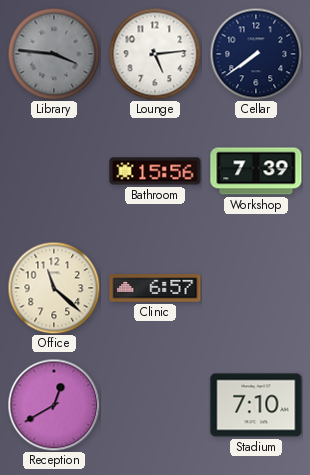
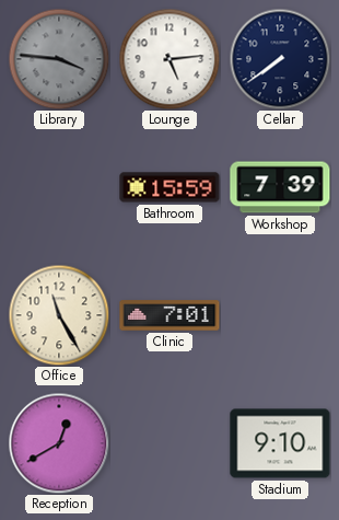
Bathroom: 15:56 -> 15:59 (169, 187)
Office: 11:22 -> 11:25 (59, 315)
Clinic: 6:57 -> 7:01 (169, 315)
Stadium: 7:10 -> 9:10 (280, 443)
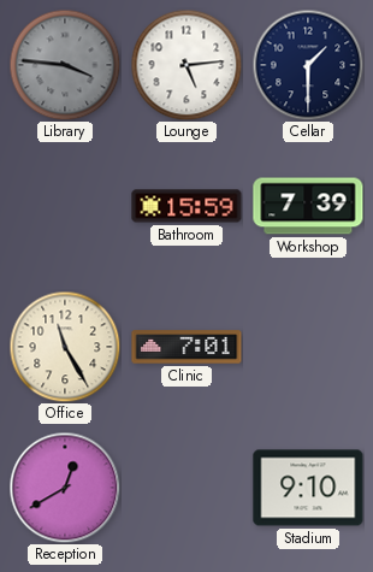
Cellar: 7:39 -> 1:30 (308, 65)
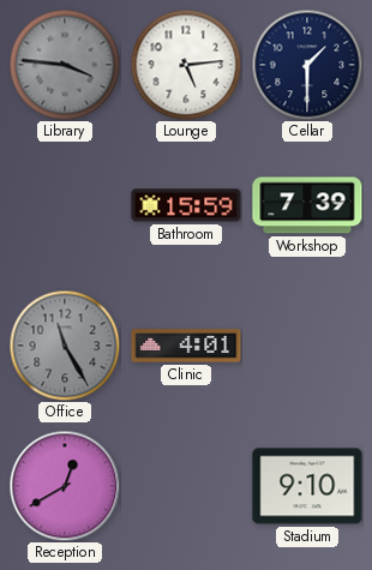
Office dial: cream -> grey (65, 346)
Clinic: 7:01 -> 4:01 (186, 346)
